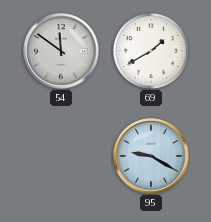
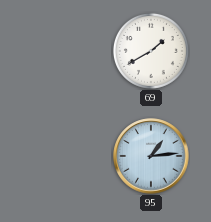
54: 11:51 -> none (61, 51)
95: 9:20 -> 1:14 (151, 156)
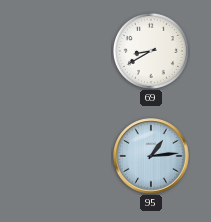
69: 1:40 -> 8:40 (151, 51)
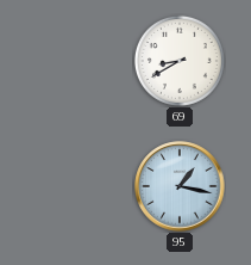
95: 1:14 -> 1:17 (180, 186)
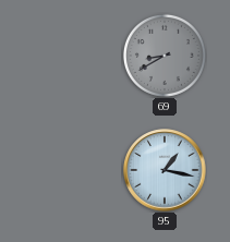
69 dial: white -> grey (165, 56)
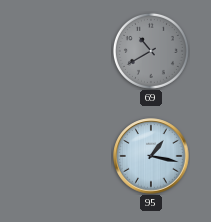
69: 8:40 -> 10:40 (151, 51)
